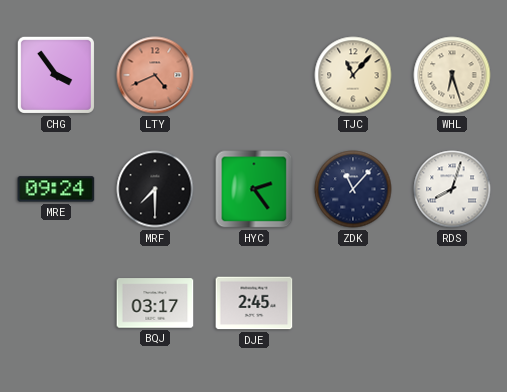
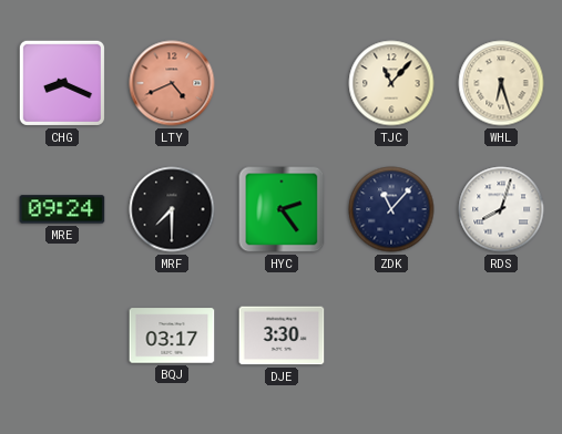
CHG: 3:54 -> 8:19 (62, 83)
DJE: 2:45 -> 3:30 (282, 335)
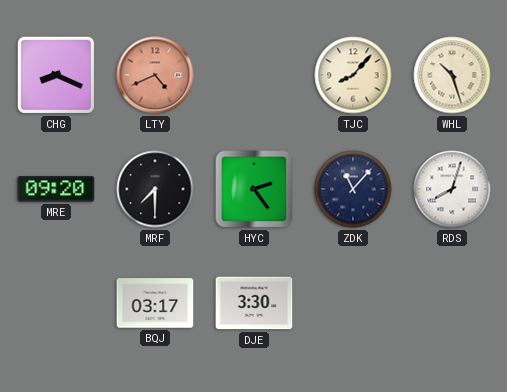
TJC: 11:07 -> 8:07 (353, 75)
WHL: 6:27 -> 10:27 (452, 75)
MRE: 09:24 -> 09:20 (56, 189)
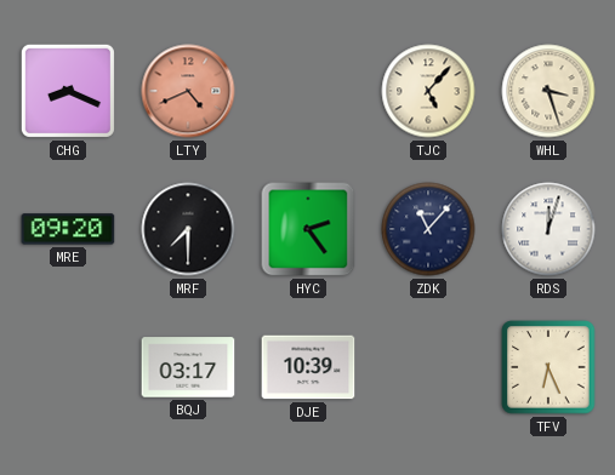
TJC: 8:07 -> 5:07 (428, 91)
WHL: 10:27 -> 3:27 (548, 91)
RDS: 8:03 -> 12:03 (548, 229)
DJE: 3:30 -> 10:39 (308, 367)
TFV: none -> 6:26 (548, 367)
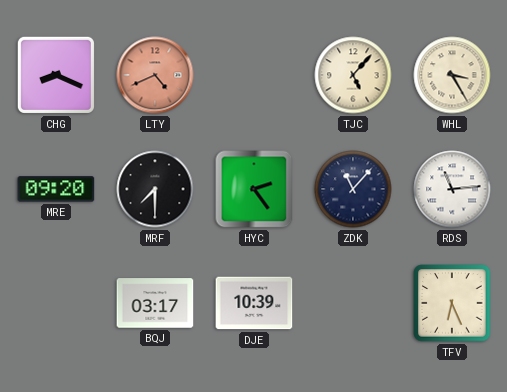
WHL: 3:27 -> 3:25 (452, 75)
RDS: 12:03 -> 11:14 (452, 189)
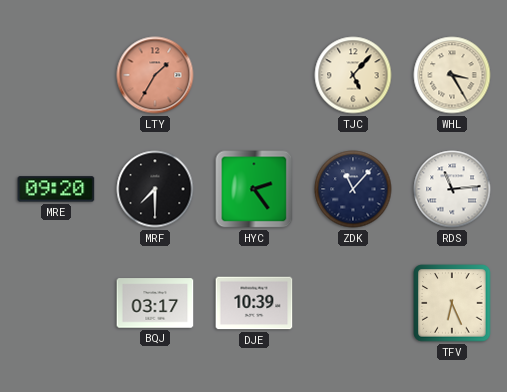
CHG: 8:19 -> none (56, 75)
LTY: 4:41 -> 1:35 (155, 75)
